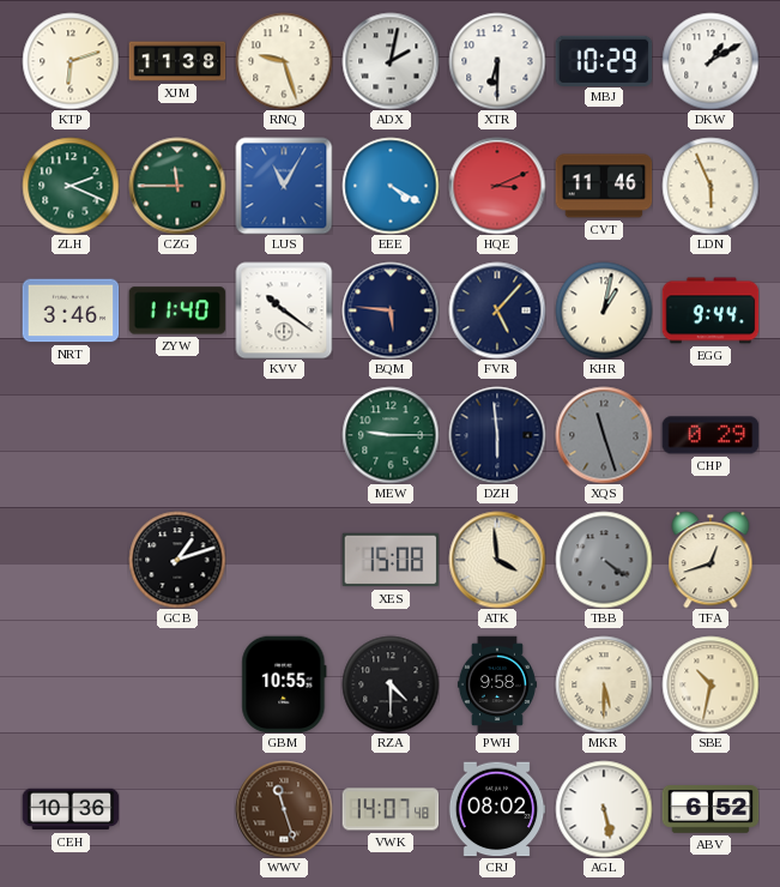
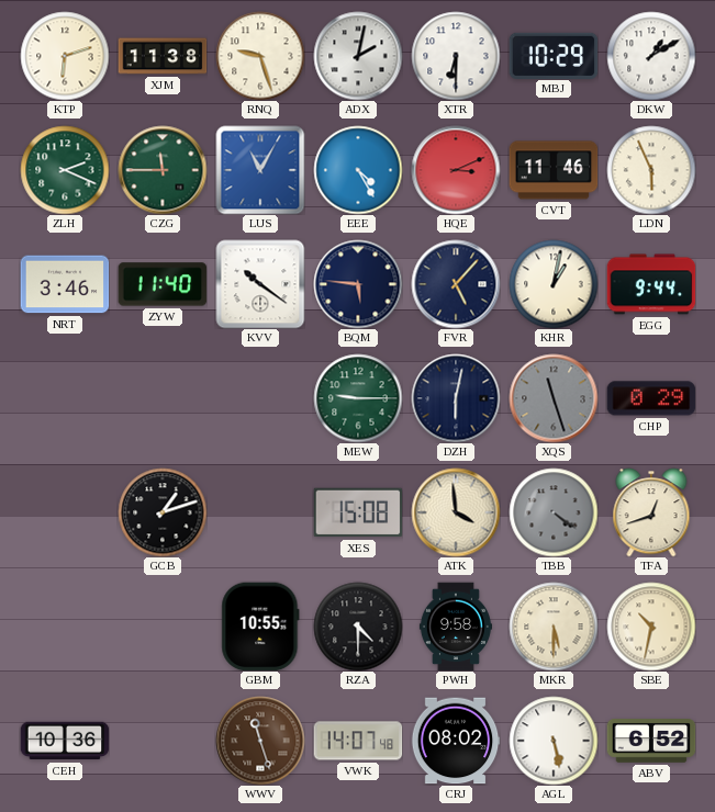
EEE: 4:20 -> 4:25 (358, 170)
DZH: 5:59 -> 6:02 (456, 398)
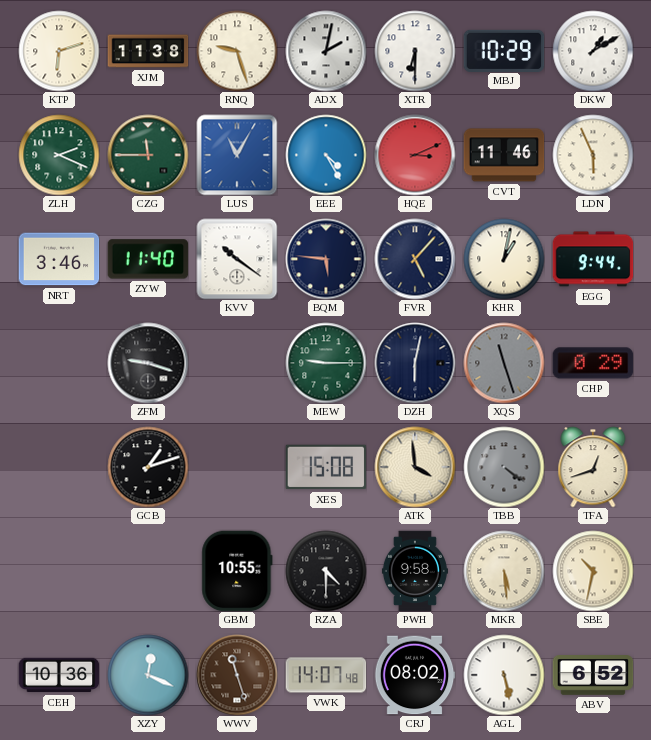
ZFM: none -> 9:18 (148, 363)
MKR: 5:30 -> 5:29 (504, 571)
XZY: none -> 12:19 (148, 675)
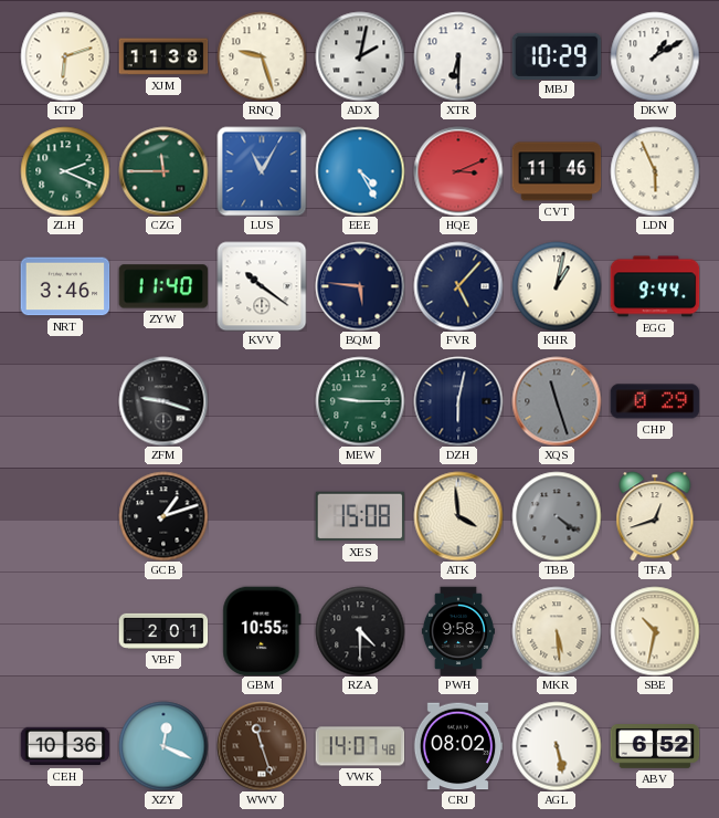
VBF: none -> 2:01 (163, 631)
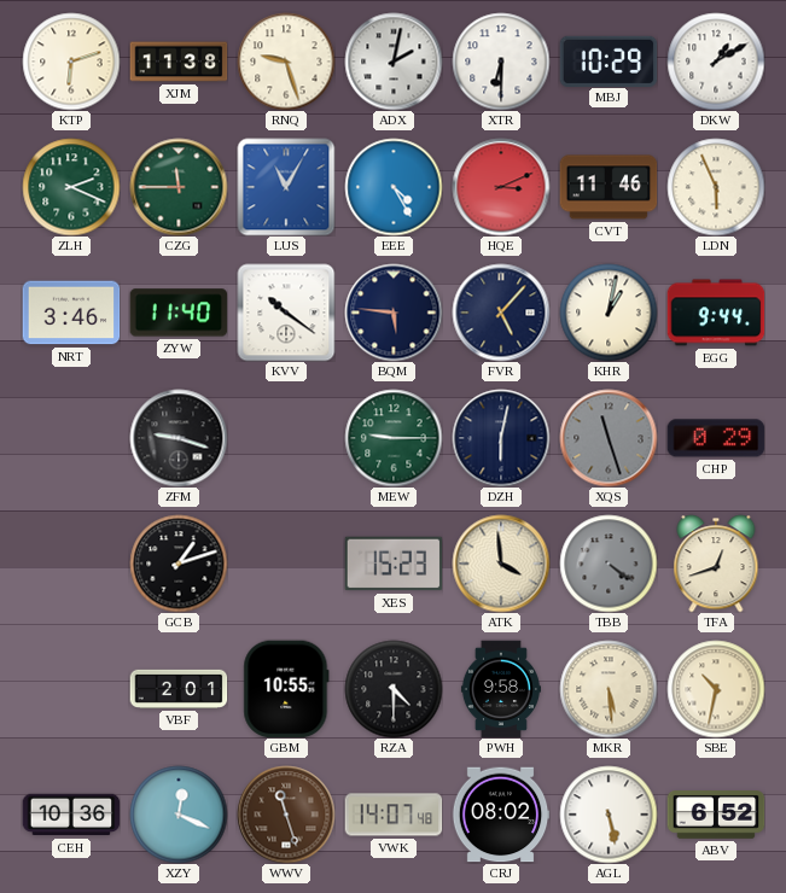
XES: 15:08 -> 15:23 (394, 564)
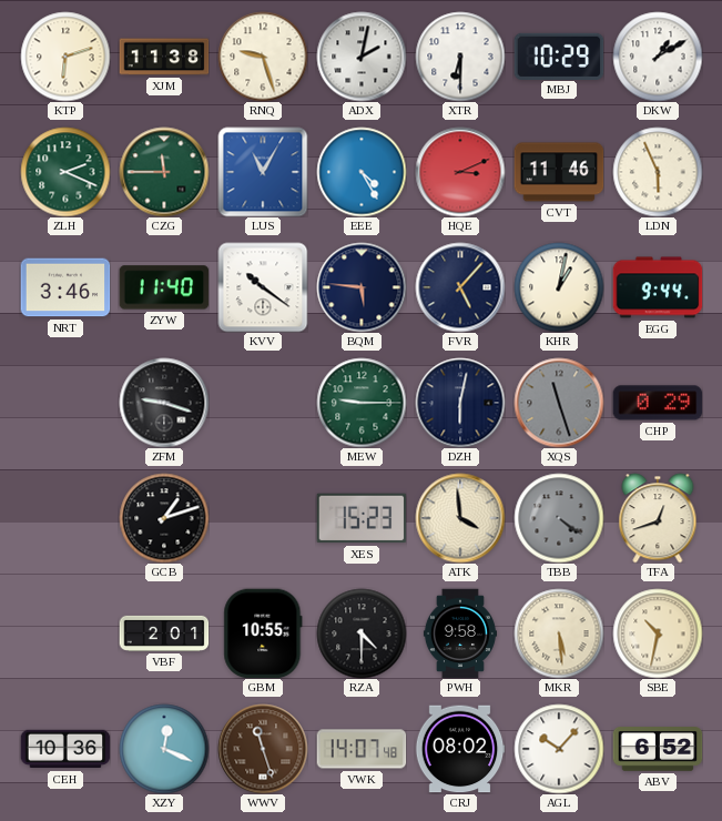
AGL: 5:28 -> 10:07 (559, 749)
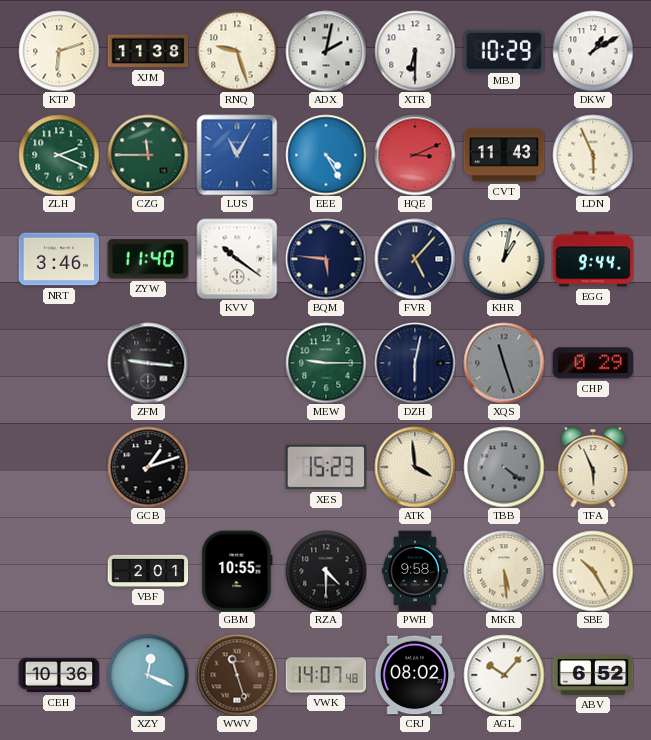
CVT: 11:46 -> 11:43 (504, 155)
ZFM: 9:18 -> 9:16 (148, 363)
TFA: 12:42 -> 5:56 (593, 467)
SBE: 10:32 -> 10:25 (593, 571)
